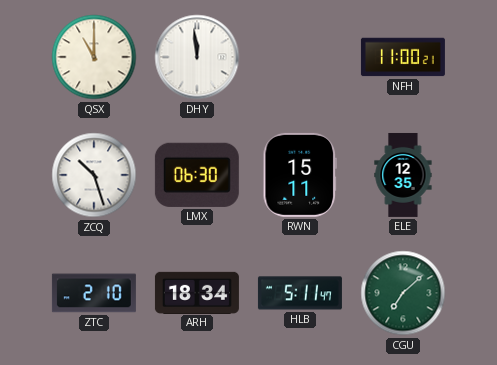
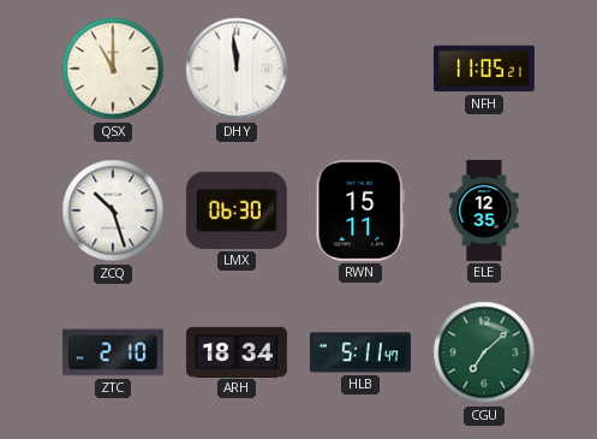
NFH: 11:00 -> 11:05 (484, 69)
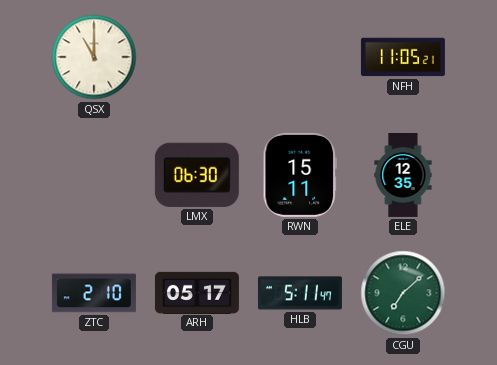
DHY: 11:59 -> none (237, 69)
ZCQ: 10:27 -> none (113, 210)
ARH: 18:34 -> 05:17 (197, 292)
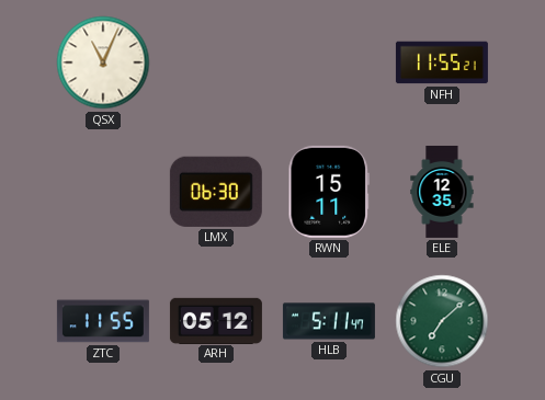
QSX: 11:00 -> 11:04 (103, 62)
NFH: 11:05 -> 11:55 (442, 62)
ZTC: 2:10 -> 11:55 (103, 321)
ARH: 05:17 -> 05:12 (216, 320)
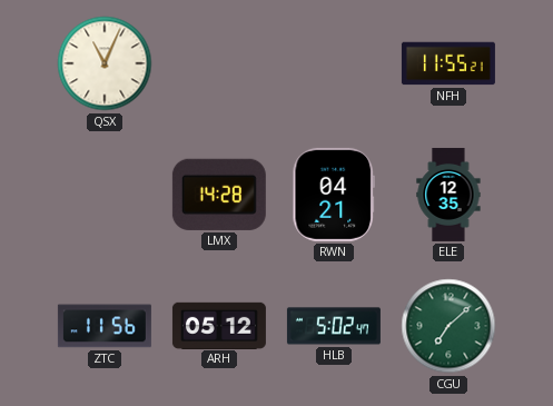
LMX: 06:30 -> 14:28 (219, 195)
RWN: 15:11 -> 04:21 (333, 195)
ZTC: 11:55 -> 11:56 (105, 326)
HLB: 5:11 -> 5:02 (334, 326)
